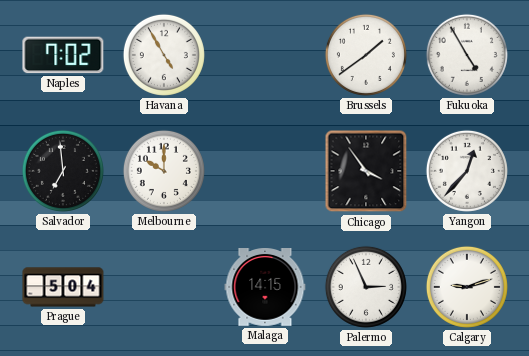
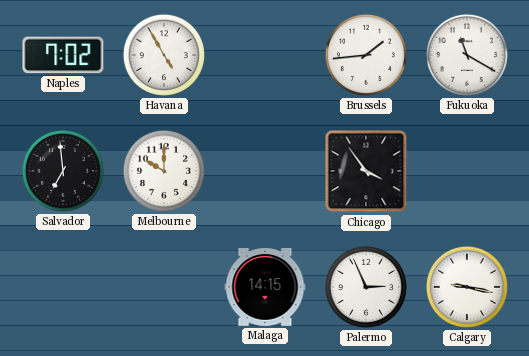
Brussels: 1:39 -> 1:44 (366, 55)
Fukuoka: 4:55 -> 11:20 (467, 55)
Yangon: 12:37 -> none (467, 171)
Prague: 5:04 -> none (63, 287)
Calgary: 9:12 -> 9:17 (467, 287)
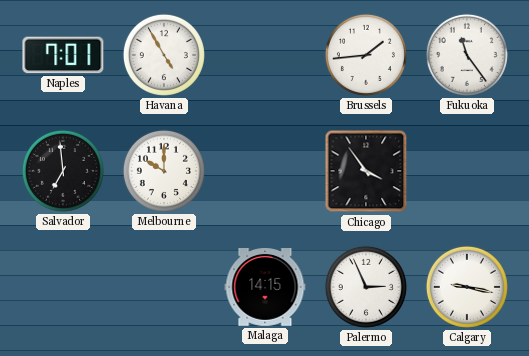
Naples: 7:02 -> 7:01 (63, 55)
Fukuoka: 11:20 -> 11:24 (467, 55)
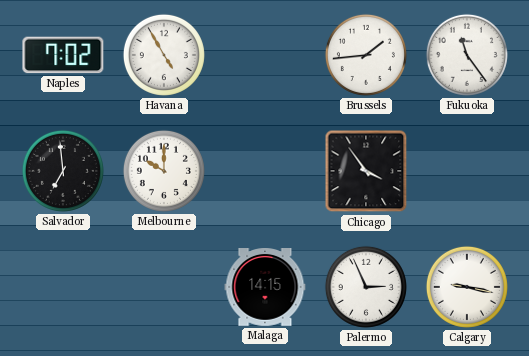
Naples: 7:01 -> 7:02 (63, 55)
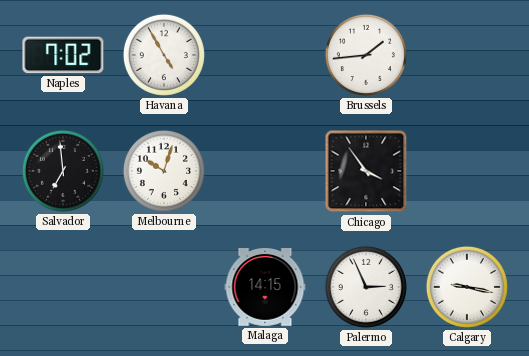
Fukuoka: 11:24 -> none (467, 55)
Melbourne: 10:00 -> 10:03 (164, 171)
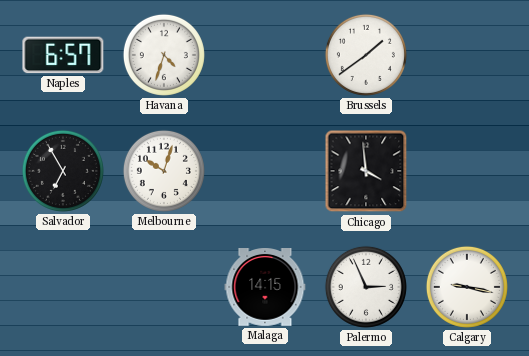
Naples: 7:02 -> 6:57 (63, 55)
Havana: 4:55 -> 4:33 (164, 55)
Brussels: 1:44 -> 1:39 (366, 55)
Salvador: 6:59 -> 6:55 (63, 171)
Chicago: 3:54 -> 3:59 (366, 171)
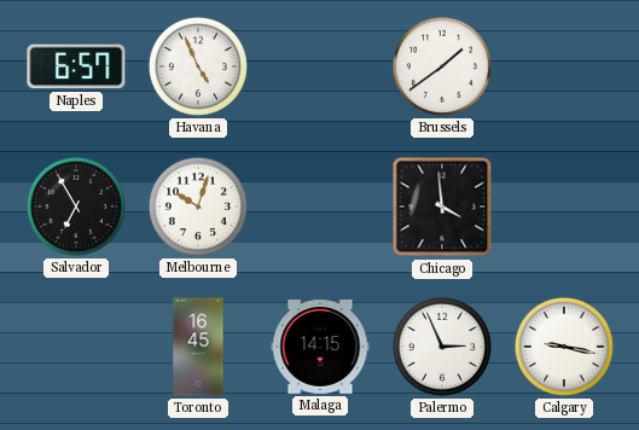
Havana: 4:33 -> 4:56 (198, 66)
Toronto: none -> 16:45 (198, 347)
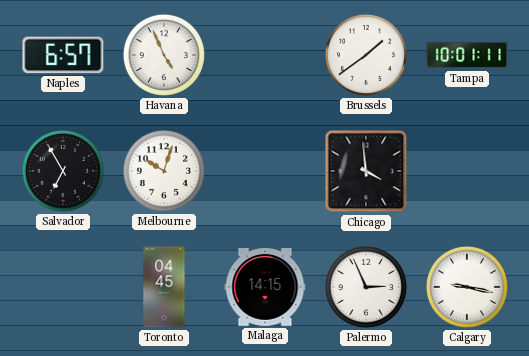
Tampa: none -> 10:01 (467, 55)
Toronto: 16:45 -> 04:45 (164, 287)
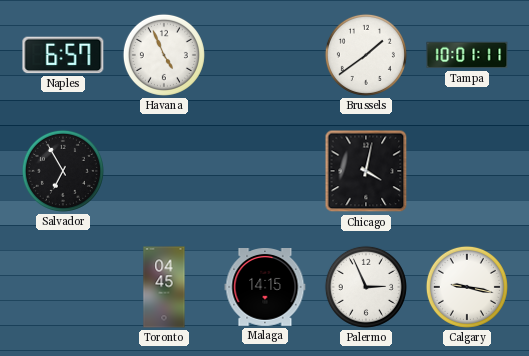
Melbourne: 10:03 -> none (164, 171)
Chicago: 3:59 -> 4:02 (366, 171)
